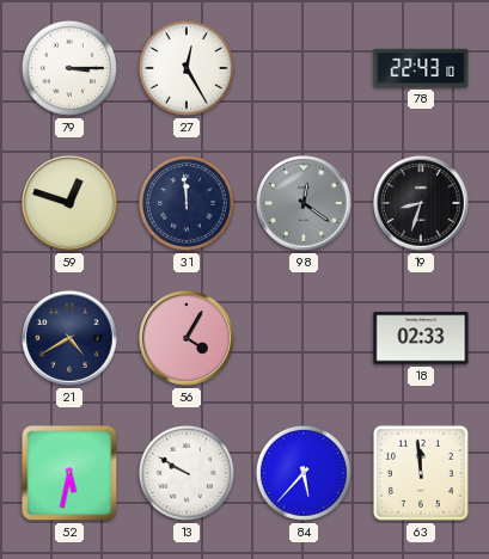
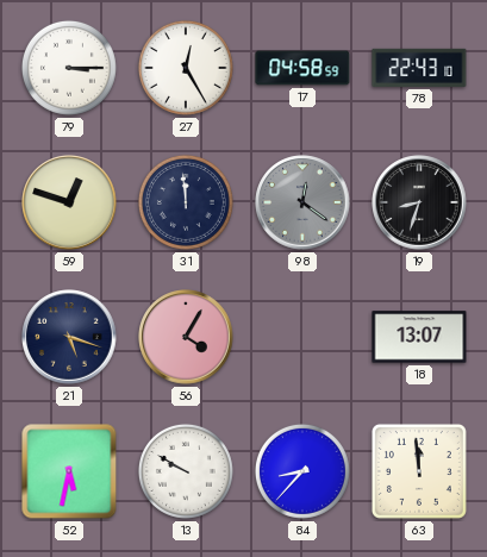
17: none -> 04:58 (302, 68)
21: 4:40 -> 5:18 (69, 337)
18: 02:33 -> 13:07 (419, 337)
84: 5:37 -> 8:37 (302, 471)
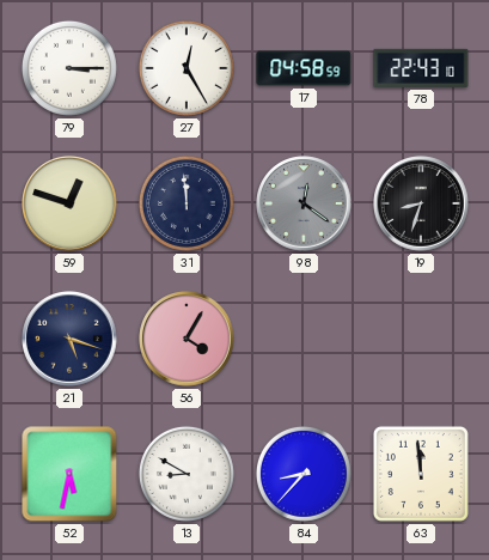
18: 13:07 -> none (419, 337)
13: 9:50 -> 8:50 (187, 474)
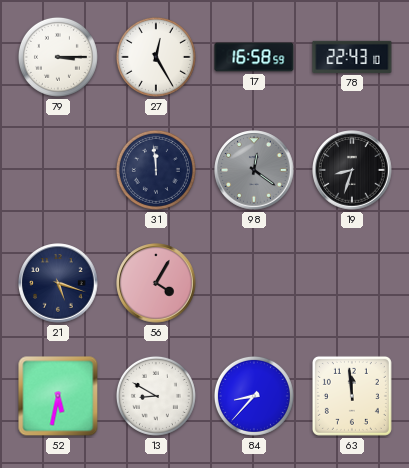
17: 04:58 -> 16:58 (254, 57)
59: 12:48 -> none (69, 203)
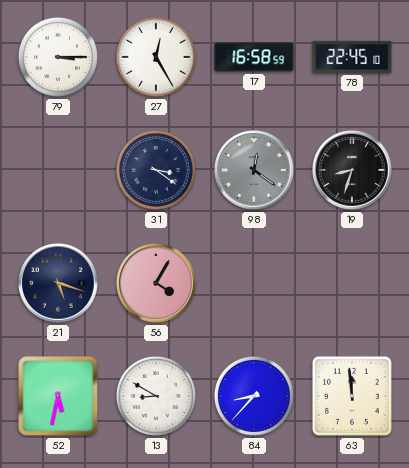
78: 22:43 -> 22:45 (352, 57)
31: 11:59 -> 3:21 (156, 170)
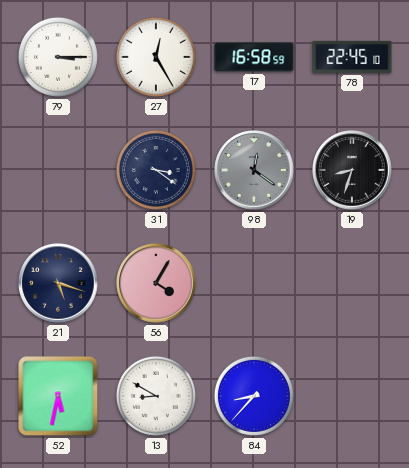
63: 11:59 -> none (352, 396)
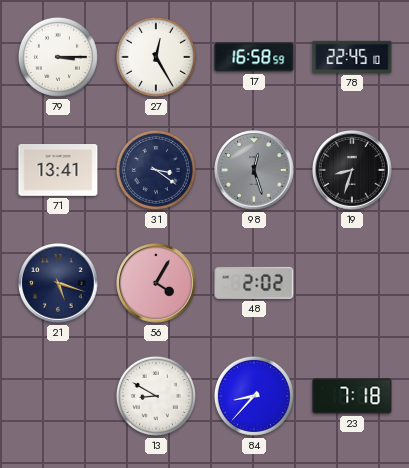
71: none -> 13:41 (58, 171)
98: 12:21 -> 12:27 (254, 170)
48: none -> 2:02 (254, 283)
52: 5:32 -> none (58, 396)
23: none -> 7:18 (352, 396)
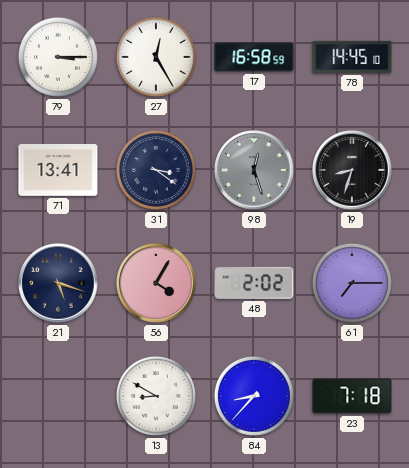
78: 22:45 -> 14:45 (352, 57)
61: none -> 7:15 (352, 283)
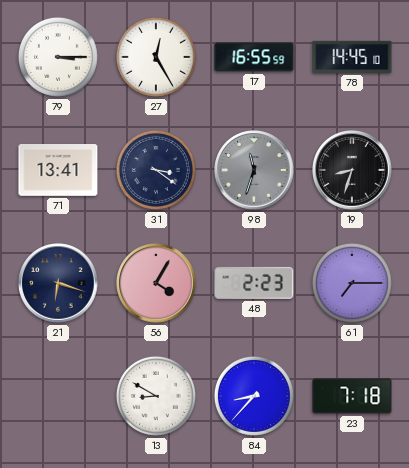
17: 16:58 -> 16:55 (254, 57)
98: 12:27 -> 11:33 (254, 170)
21: 5:18 -> 6:18 (58, 283)
48: 2:02 -> 2:23 (254, 283)
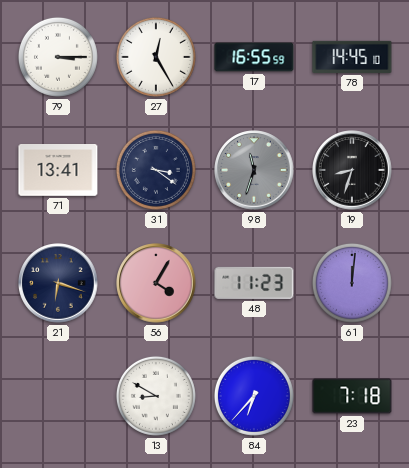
48: 2:23 -> 11:23 (254, 283)
61: 7:15 -> 12:01 (352, 283)
84: 8:37 -> 6:37 (254, 396)
